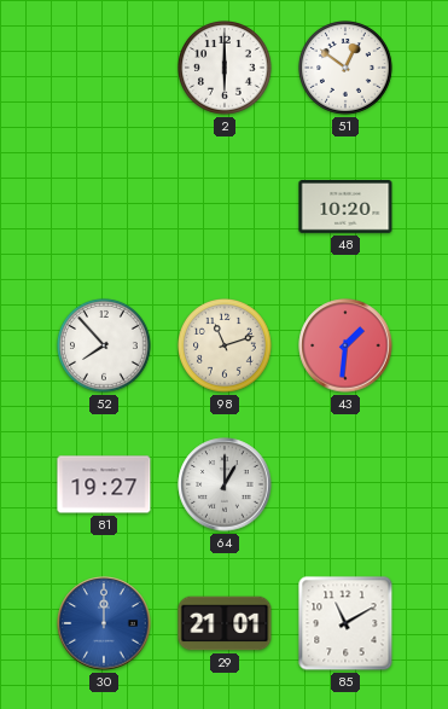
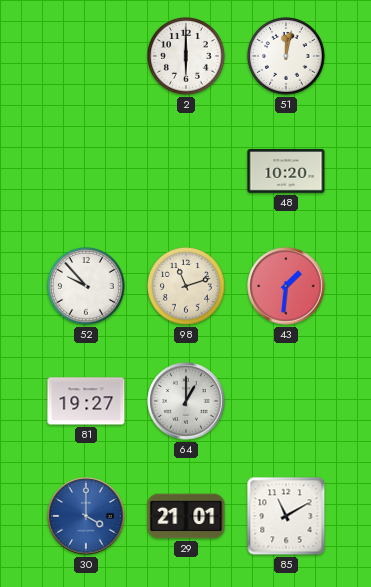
51: 12:51 -> 12:02 (287, 57)
52: 7:53 -> 9:53 (87, 287)
30: 12:00 -> 4:00 (86, 516)
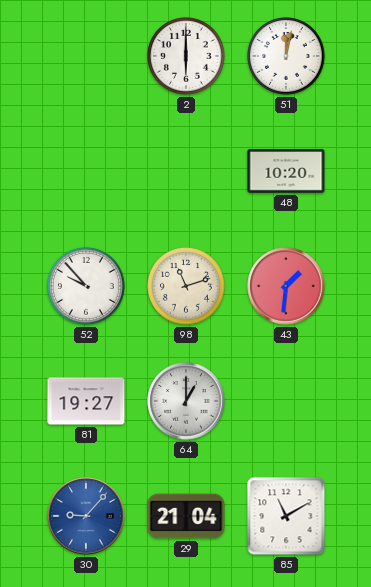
30: 4:00 -> 9:07 (86, 516)
29: 21:01 -> 21:04 (186, 516)
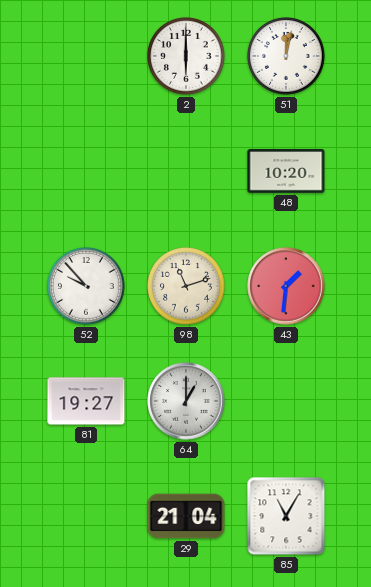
30: 9:07 -> none (86, 516)
85: 11:10 -> 11:05 (286, 516)
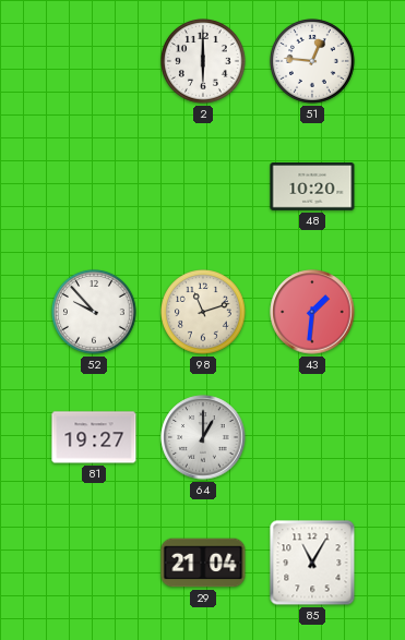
51: 12:02 -> 12:46 (313, 62)
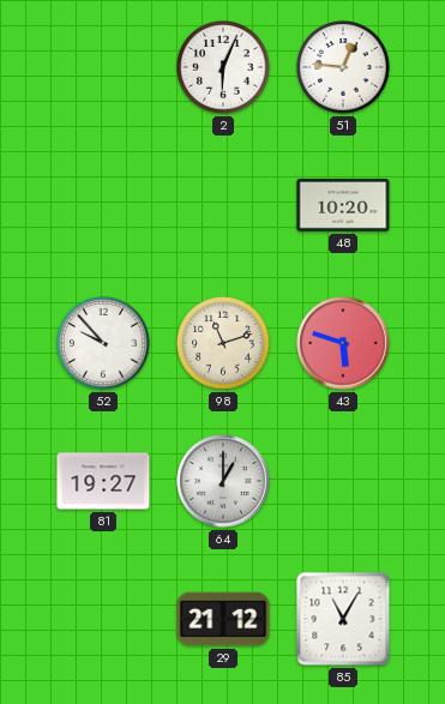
2: 6:00 -> 6:04 (224, 68)
43: 1:31 -> 5:48 (343, 343)
29: 21:04 -> 21:12 (223, 619)
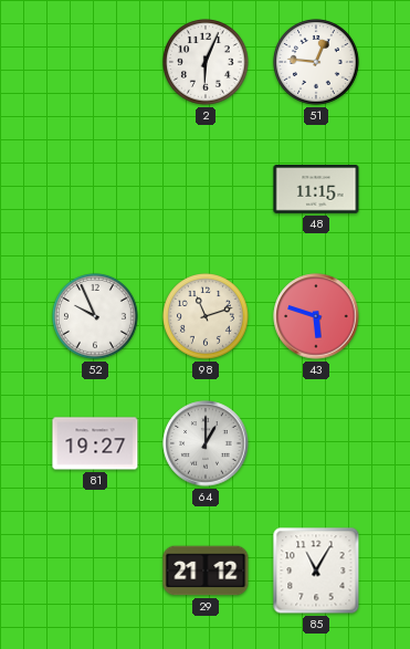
48: 10:20 -> 11:15 (316, 189)
52: 9:53 -> 9:56 (96, 317)
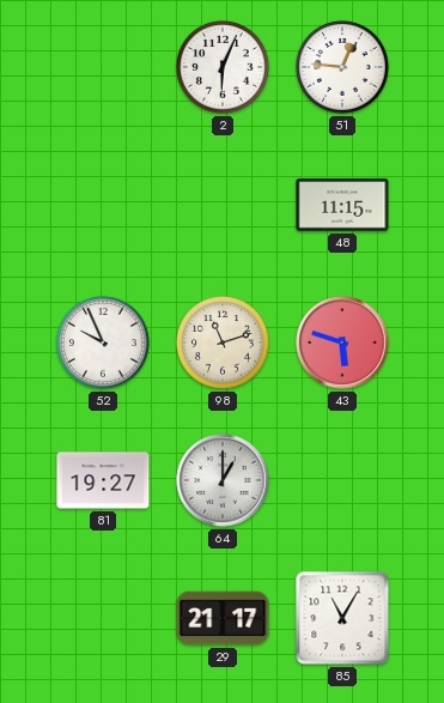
29: 21:12 -> 21:17 (223, 618)
